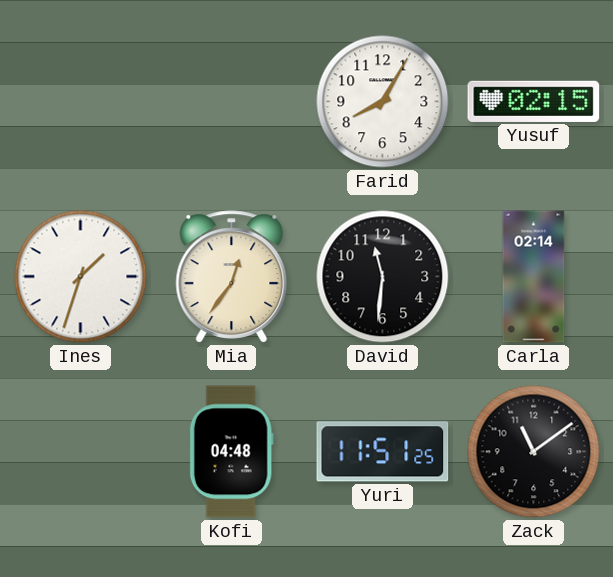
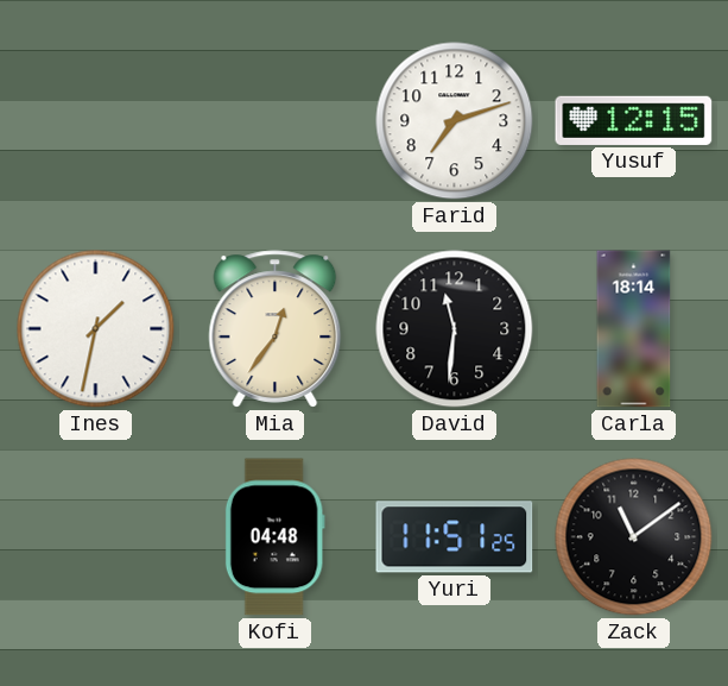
Farid: 8:05 -> 7:12 (455, 121)
Yusuf: 02:15 -> 12:15 (634, 120)
Ines: 1:33 -> 1:32 (96, 329)
Carla: 02:14 -> 18:14 (634, 329)
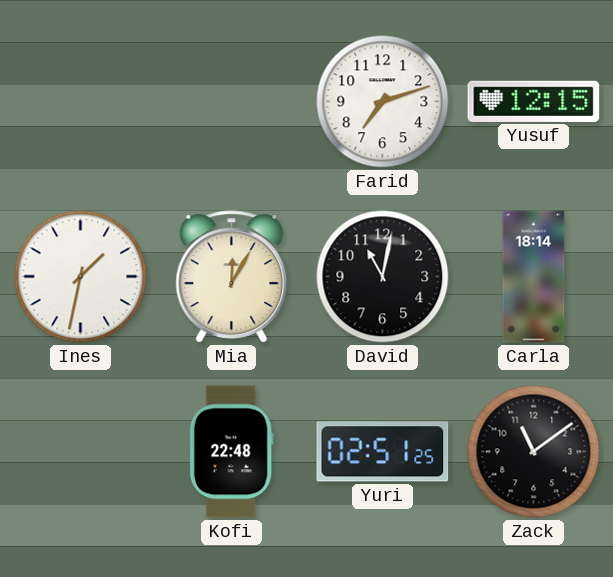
Mia: 12:36 -> 12:05 (232, 277)
David: 11:31 -> 11:02 (383, 277)
Kofi: 04:48 -> 22:48 (231, 452)
Yuri: 11:51 -> 02:51 (383, 452)
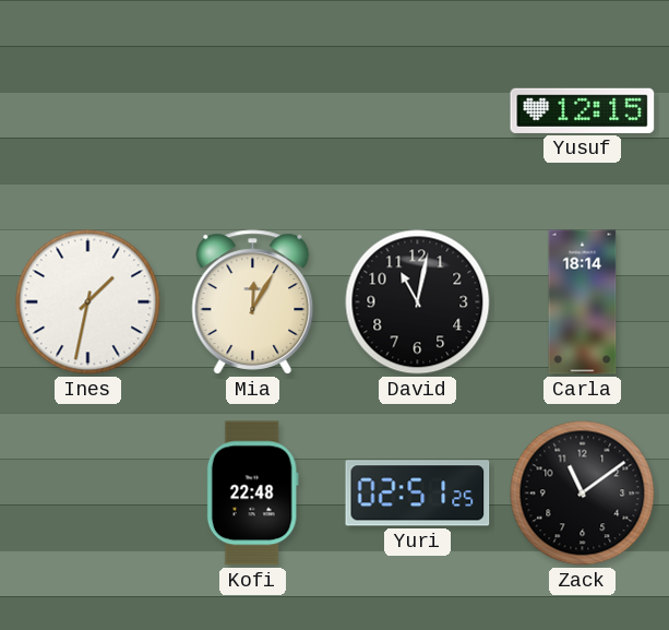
Farid: 7:12 -> none (383, 102)
